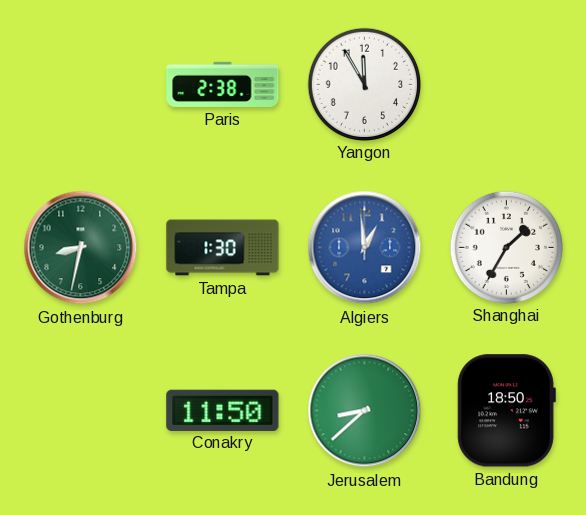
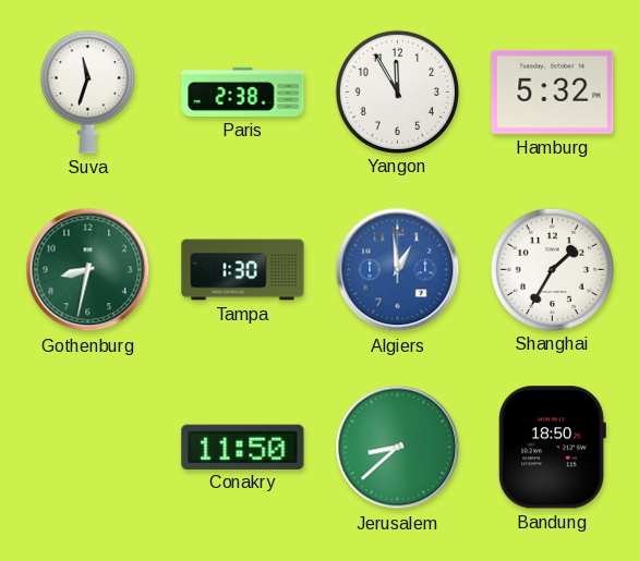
Suva: none -> 11:33 (87, 92)
Hamburg: none -> 5:32 (553, 92)
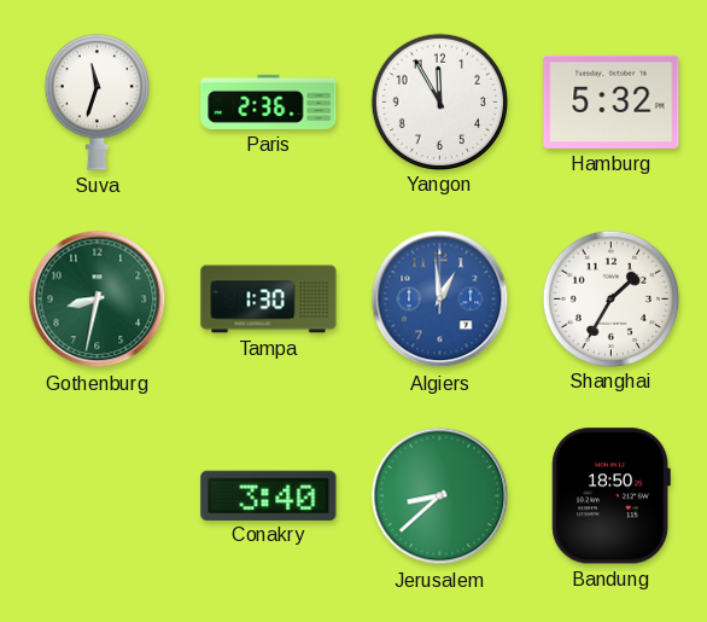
Paris: 2:38 -> 2:36 (269, 101)
Conakry: 11:50 -> 3:40 (269, 495)
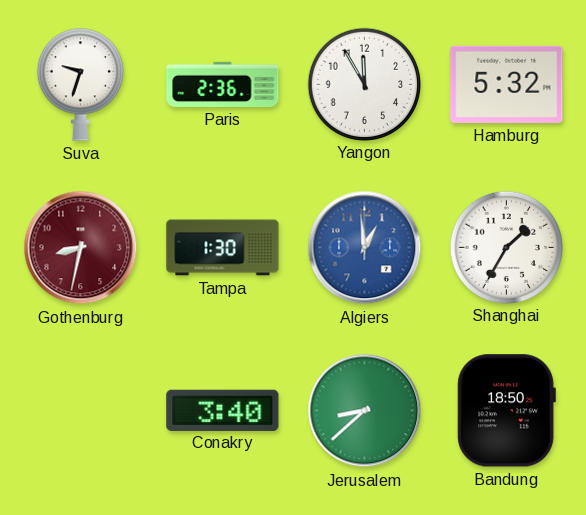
Suva: 11:33 -> 9:33 (80, 84)
Gothenburg dial: green -> burgundy (81, 248)
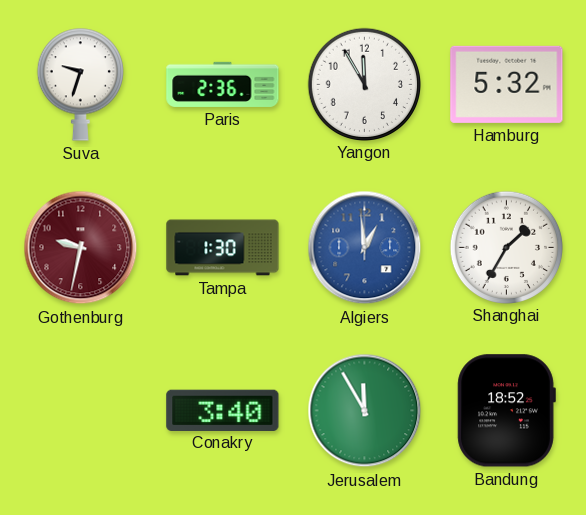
Gothenburg: 8:32 -> 9:32 (81, 248)
Jerusalem: 8:38 -> 11:55 (365, 411)
Bandung: 18:50 -> 18:52 (506, 411)
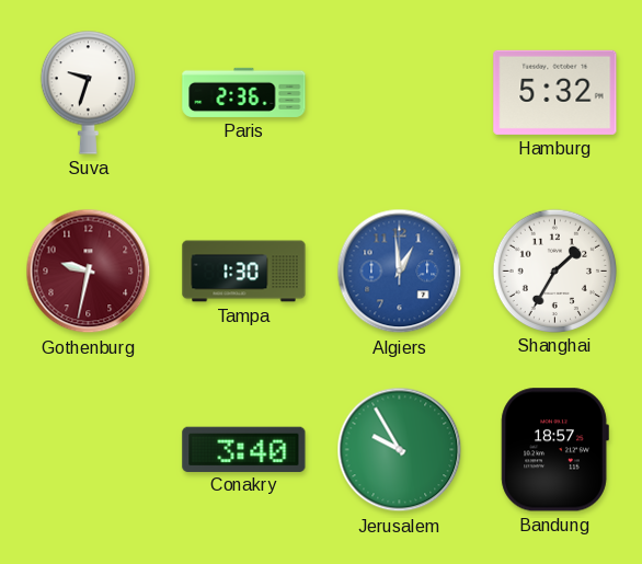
Yangon: 11:55 -> none (364, 84)
Jerusalem: 11:55 -> 9:55 (400, 450)
Bandung: 18:52 -> 18:57 (554, 450)
